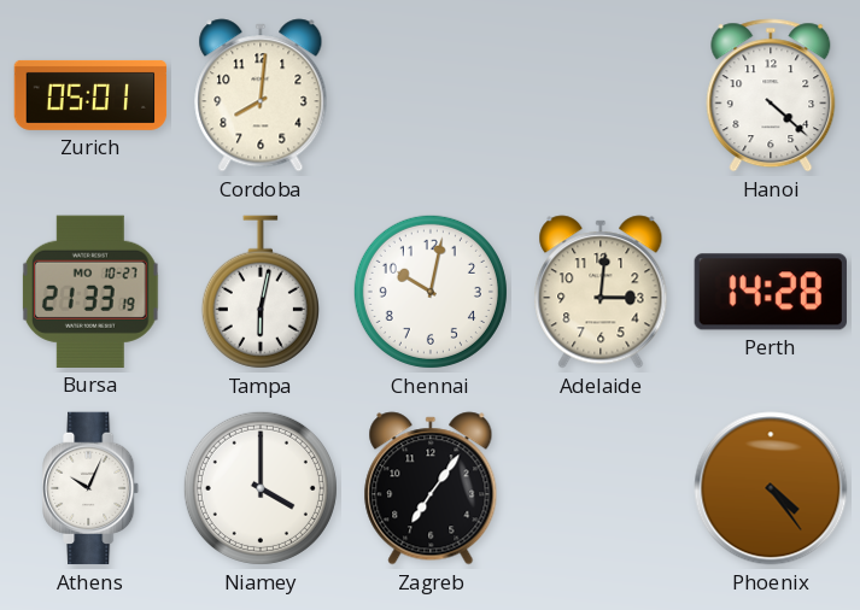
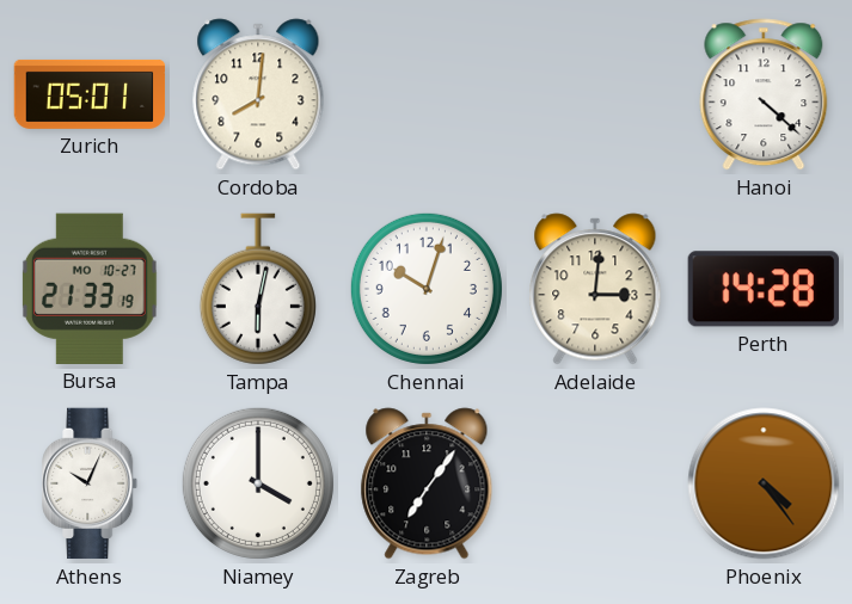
Chennai: 10:02 -> 10:03 (427, 289)
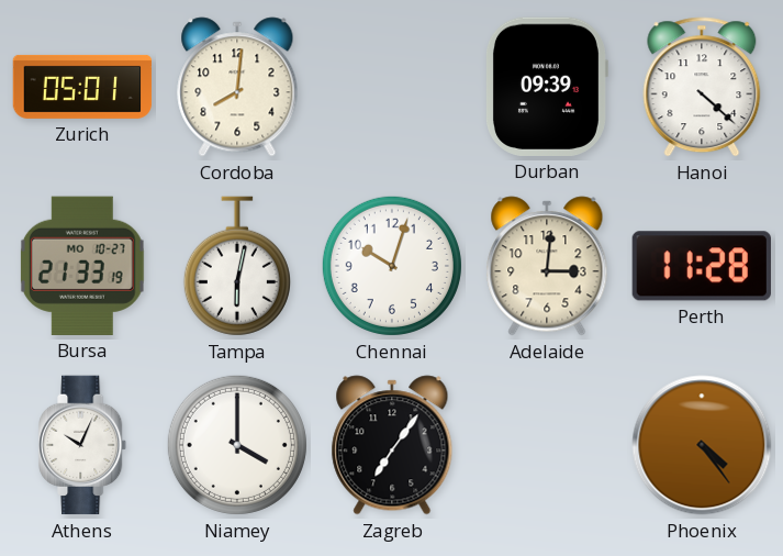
Durban: none -> 09:39 (546, 87)
Perth: 14:28 -> 11:28 (702, 266)
